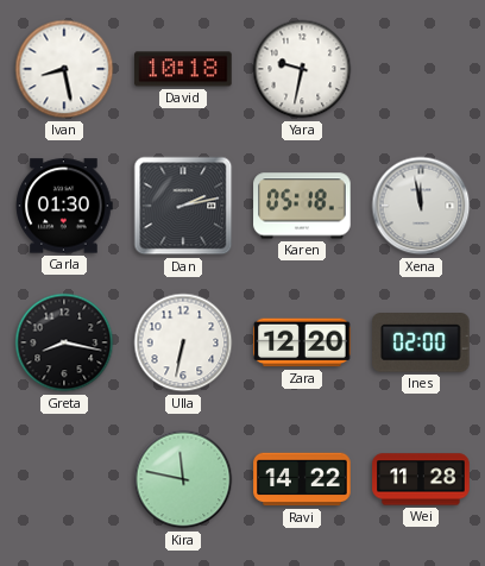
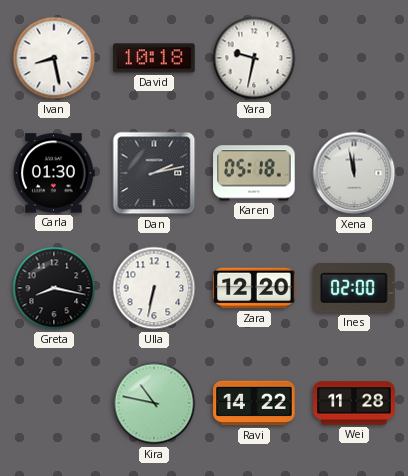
Kira: 11:47 -> 10:47 (154, 403)
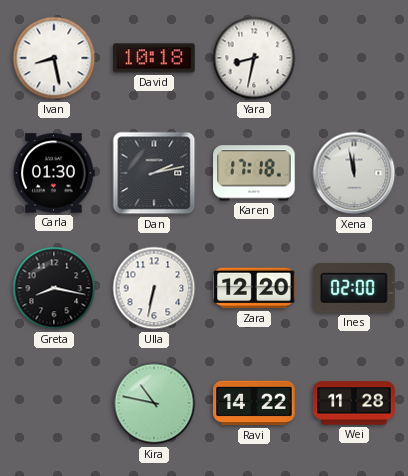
Yara: 9:32 -> 8:32 (254, 58)
Karen: 05:18 -> 17:18 (254, 173)
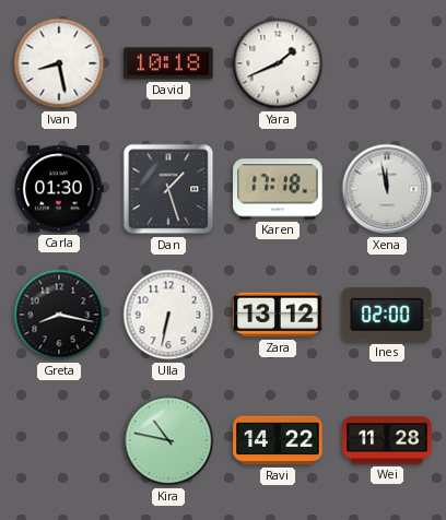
Yara: 8:32 -> 1:41 (278, 63)
Dan: 2:13 -> 1:27 (168, 189)
Zara: 12:20 -> 13:12 (278, 315)
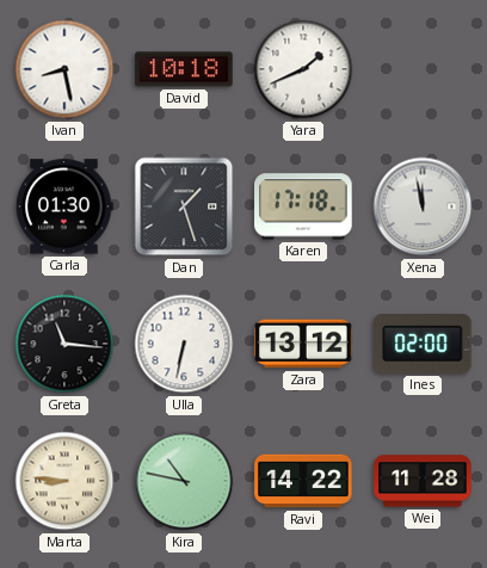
Greta: 8:17 -> 11:16 (64, 344)
Marta: none -> 8:46 (64, 481)
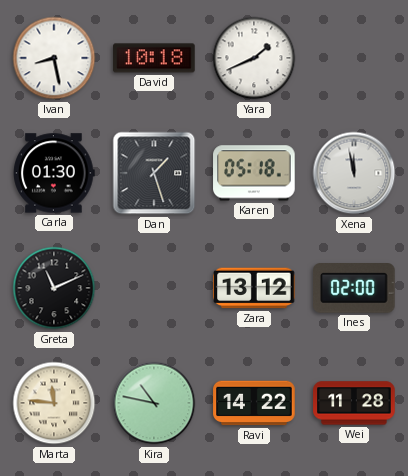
Karen: 17:18 -> 05:18 (254, 173)
Greta: 11:16 -> 11:11 (54, 288)
Ulla: 6:32 -> none (184, 344)
Marta: 8:46 -> 11:46 (54, 403)
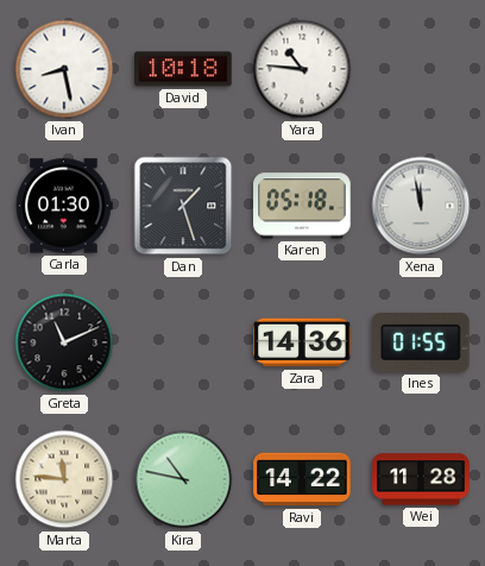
Yara: 1:41 -> 10:46 (302, 69)
Zara: 13:12 -> 14:36 (302, 342)
Ines: 02:00 -> 01:55 (422, 344)
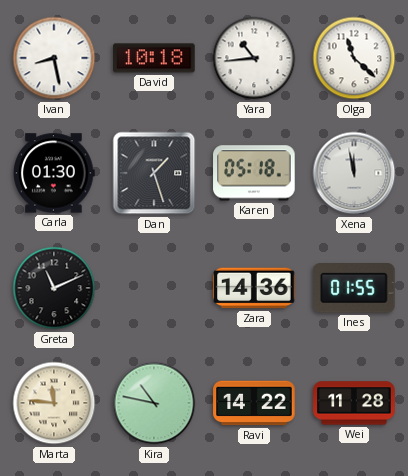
Yara: 10:46 -> 10:44 (254, 58)
Olga: none -> 11:22 (354, 58)
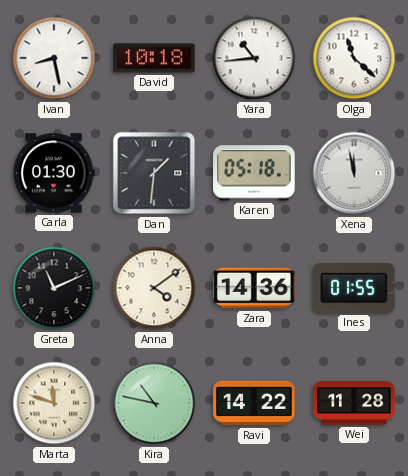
Dan: 1:27 -> 1:31 (154, 173)
Anna: none -> 4:09 (154, 288)
Marta: 11:46 -> 11:48 (54, 403)
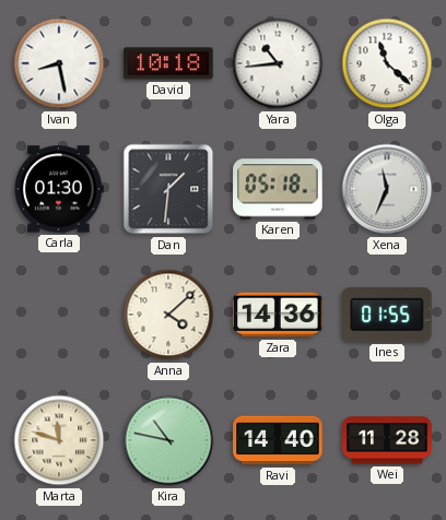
Xena: 11:58 -> 11:34 (387, 189)
Greta: 11:11 -> none (54, 288)
Anna: 4:09 -> 4:08 (168, 315)
Ravi: 14:22 -> 14:40 (278, 440)
